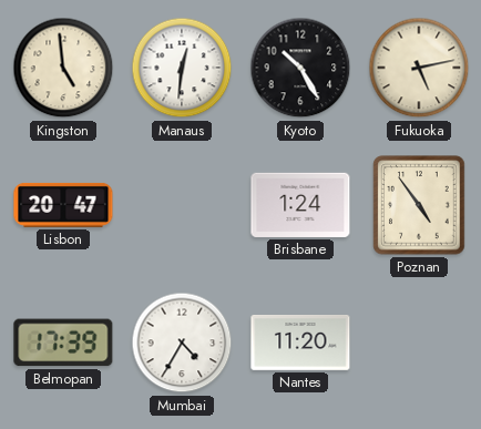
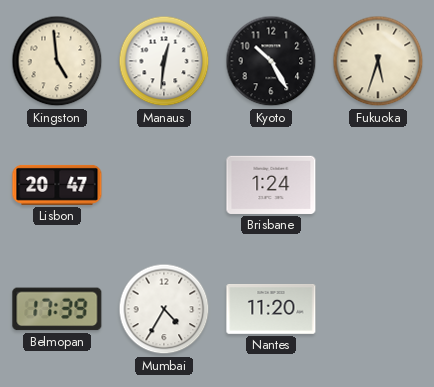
Fukuoka: 5:13 -> 5:33 (378, 61)
Poznan: 4:54 -> none (419, 205)
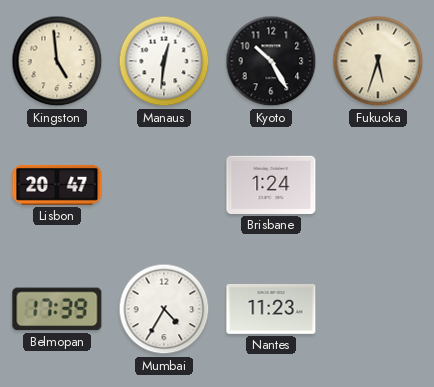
Nantes: 11:20 -> 11:23 (271, 310)
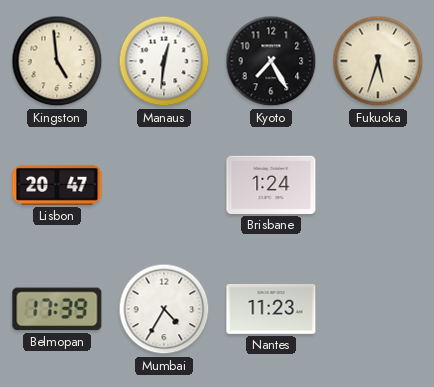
Kyoto: 10:25 -> 7:25 (271, 61)
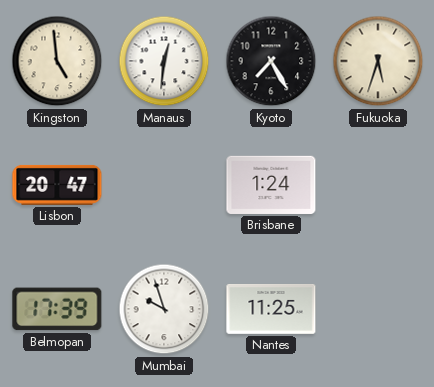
Mumbai: 4:35 -> 9:57 (164, 309)
Nantes: 11:23 -> 11:25 (271, 310)
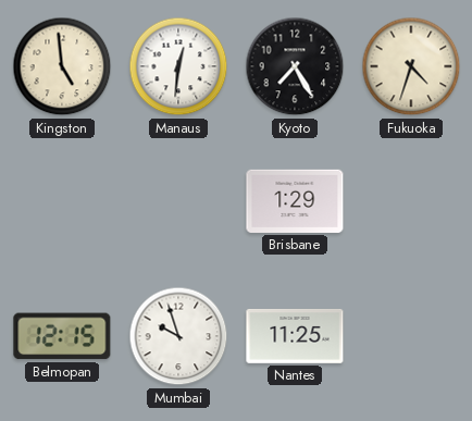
Fukuoka: 5:33 -> 4:33 (411, 66)
Lisbon: 20:47 -> none (57, 185)
Brisbane: 1:24 -> 1:29 (295, 201)
Belmopan: 17:39 -> 12:15 (62, 336)
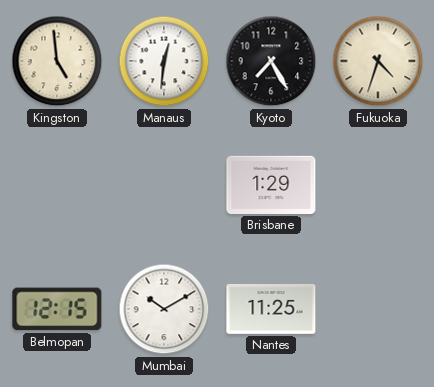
Mumbai: 9:57 -> 10:10 (164, 309)
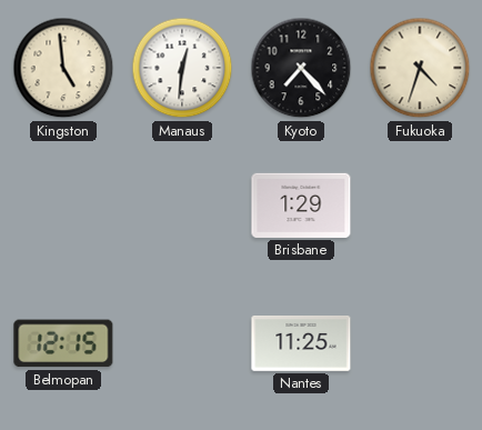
Kyoto: 7:25 -> 7:23 (301, 68)
Mumbai: 10:10 -> none (164, 309)
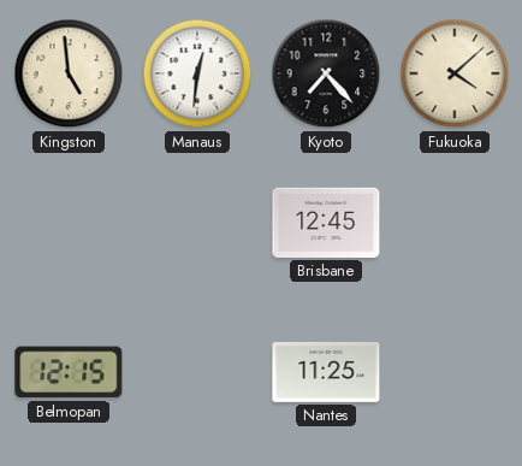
Fukuoka: 4:33 -> 4:08 (455, 73)
Brisbane: 1:29 -> 12:45 (326, 223)
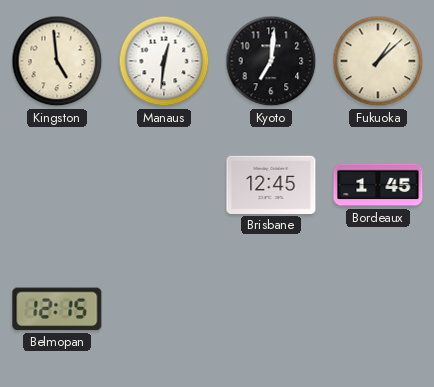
Kyoto: 7:23 -> 7:01 (271, 61)
Fukuoka: 4:08 -> 1:08 (378, 61)
Bordeaux: none -> 1:45 (378, 185)
Nantes: 11:25 -> none (326, 373)
